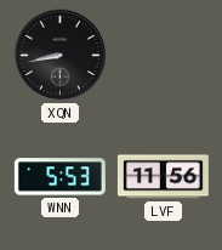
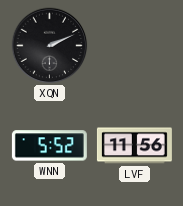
XQN: 8:43 -> 2:11 (50, 46)
WNN: 5:53 -> 5:52 (49, 146)
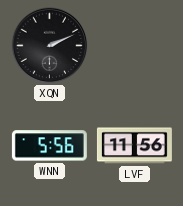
WNN: 5:52 -> 5:56 (49, 146)
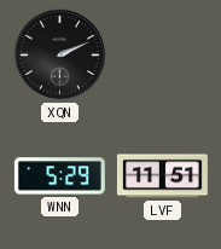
WNN: 5:56 -> 5:29 (59, 176)
LVF: 11:56 -> 11:51 (162, 176)
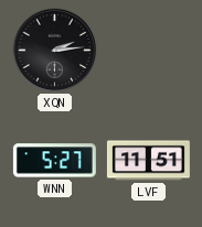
XQN: 2:11 -> 2:14 (55, 51)
WNN: 5:29 -> 5:27 (54, 161)
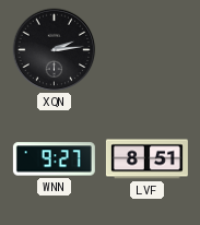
WNN: 5:27 -> 9:27 (54, 159)
LVF: 11:51 -> 8:51 (146, 159)
